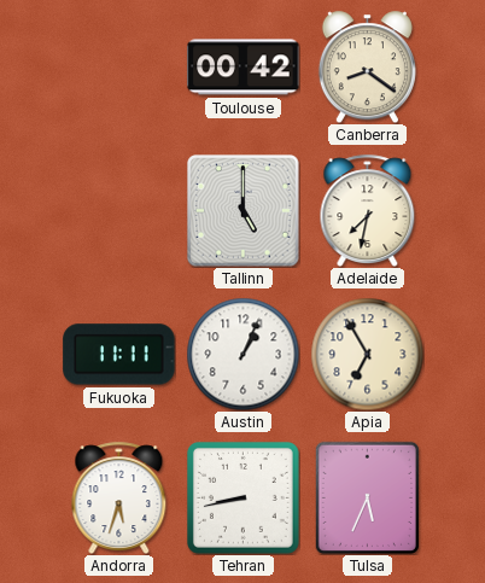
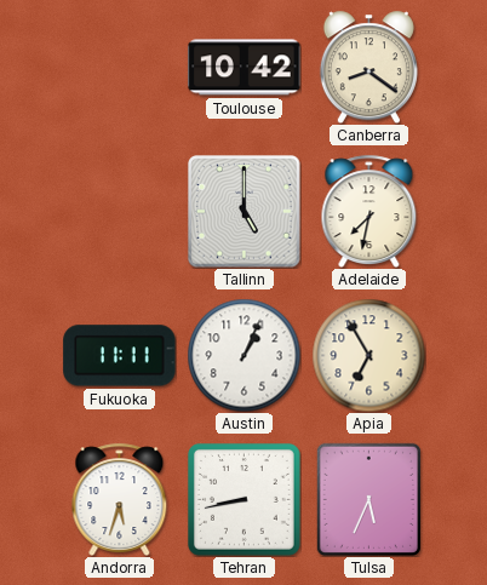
Toulouse: 00:42 -> 10:42 (245, 68)
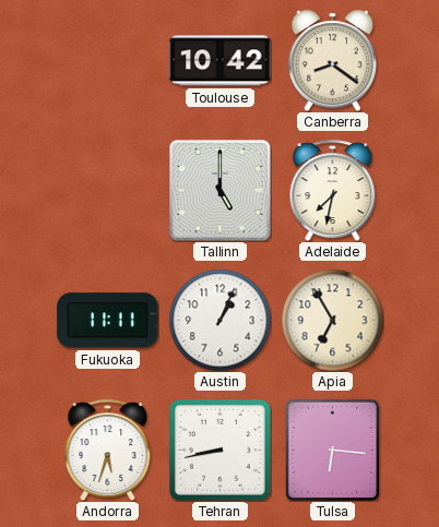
Tulsa: 5:34 -> 6:16 (332, 450)
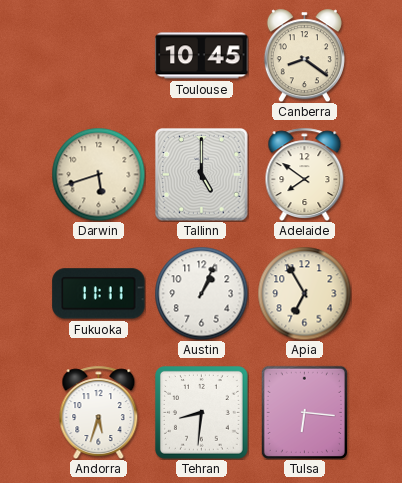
Toulouse: 10:42 -> 10:45 (202, 56)
Darwin: none -> 5:42 (98, 174)
Adelaide: 7:32 -> 7:51 (305, 174)
Tehran: 8:43 -> 8:31 (202, 413)
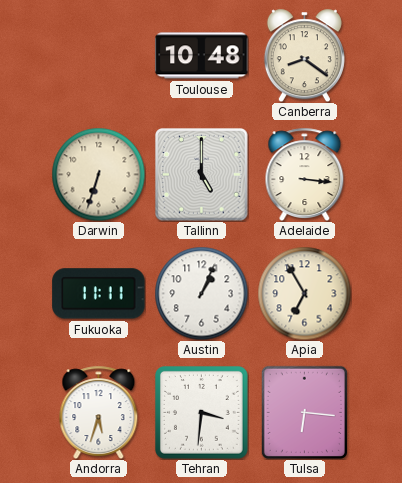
Toulouse: 10:45 -> 10:48 (202, 56)
Darwin: 5:42 -> 6:33 (98, 174)
Adelaide: 7:51 -> 3:16 (305, 174)
Tehran: 8:31 -> 3:31 (202, 413)
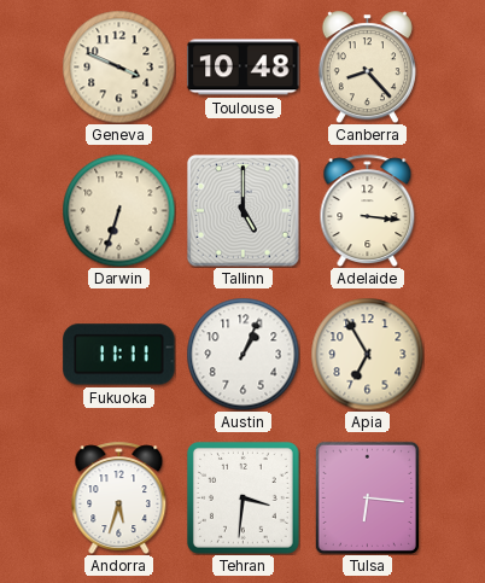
Geneva: none -> 3:49 (118, 66)
Canberra: 8:21 -> 8:23 (367, 66)
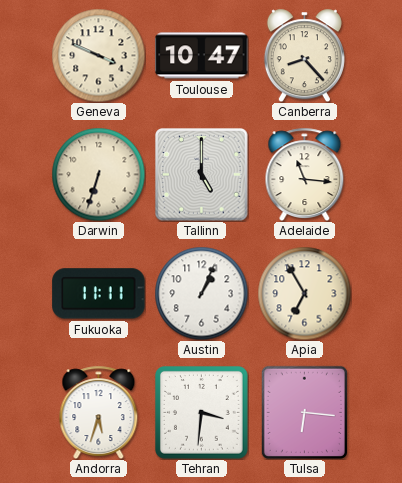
Toulouse: 10:48 -> 10:47 (202, 56)
Adelaide: 3:16 -> 11:16 (305, 174)
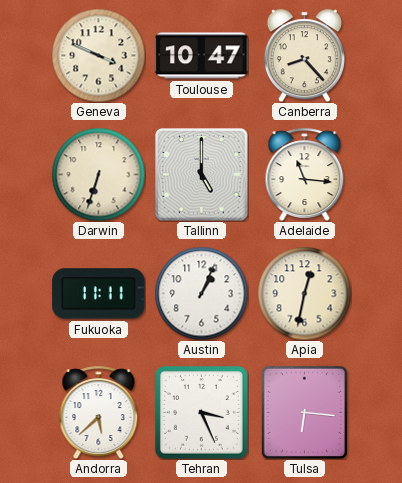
Apia: 6:55 -> 12:32 (304, 293)
Andorra: 5:33 -> 5:38 (99, 412)
Tehran: 3:31 -> 3:26 (202, 413)
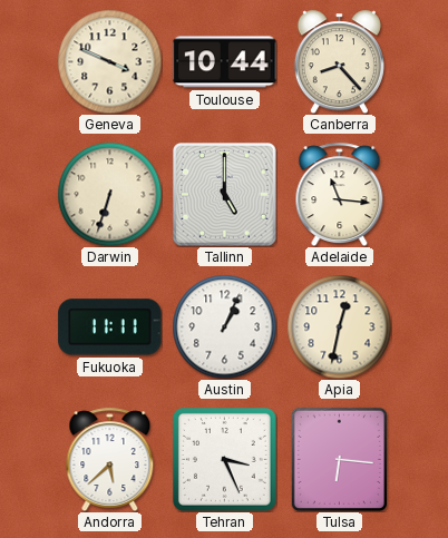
Toulouse: 10:47 -> 10:44 (225, 62)
